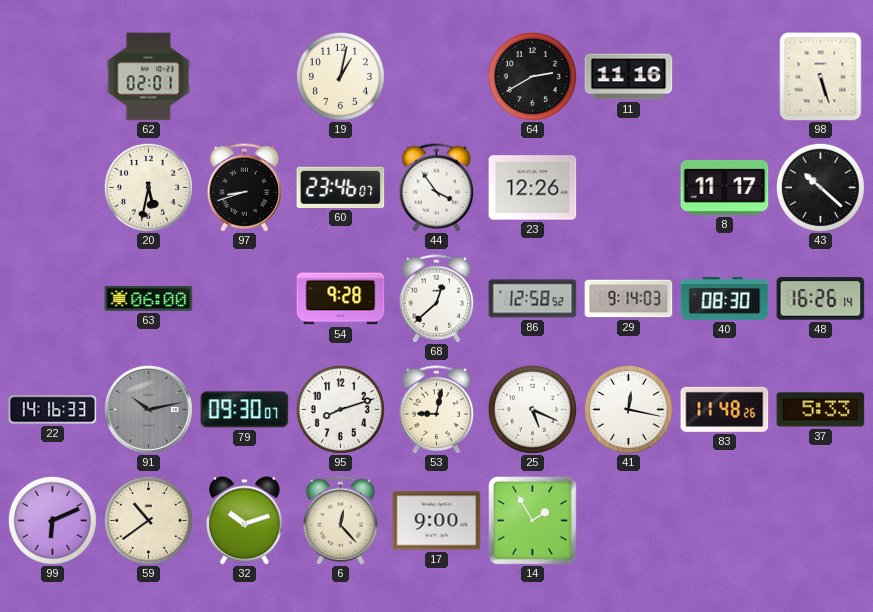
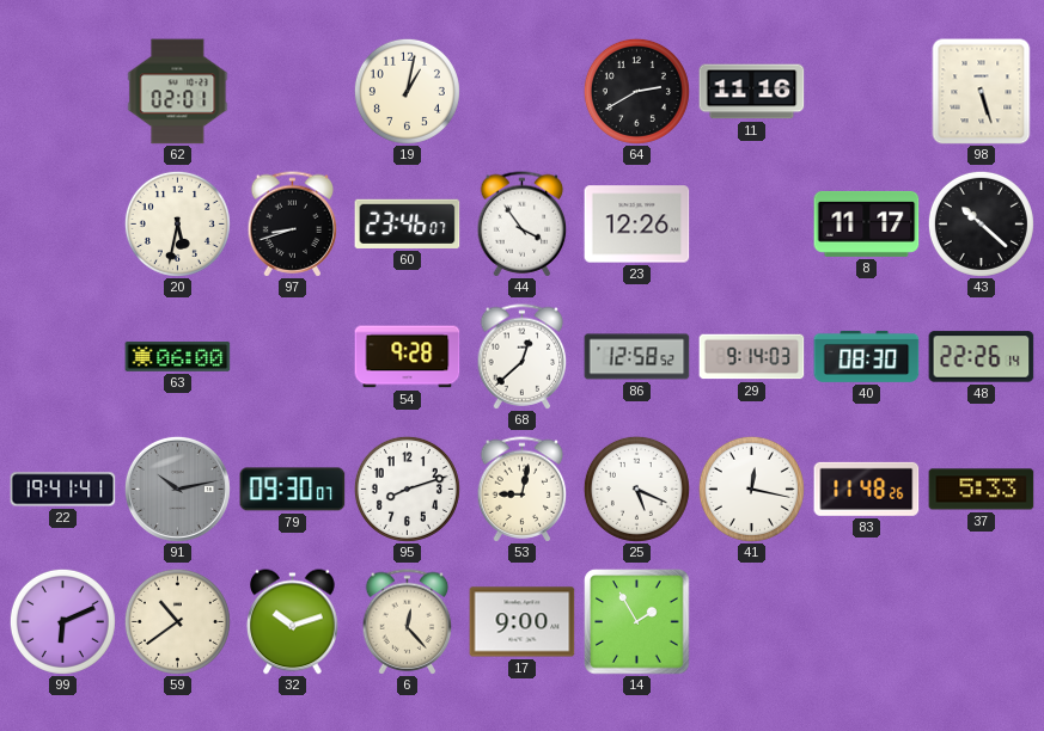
48: 16:26 -> 22:26 (982, 357)
22: 14:16 -> 19:41 (63, 490)
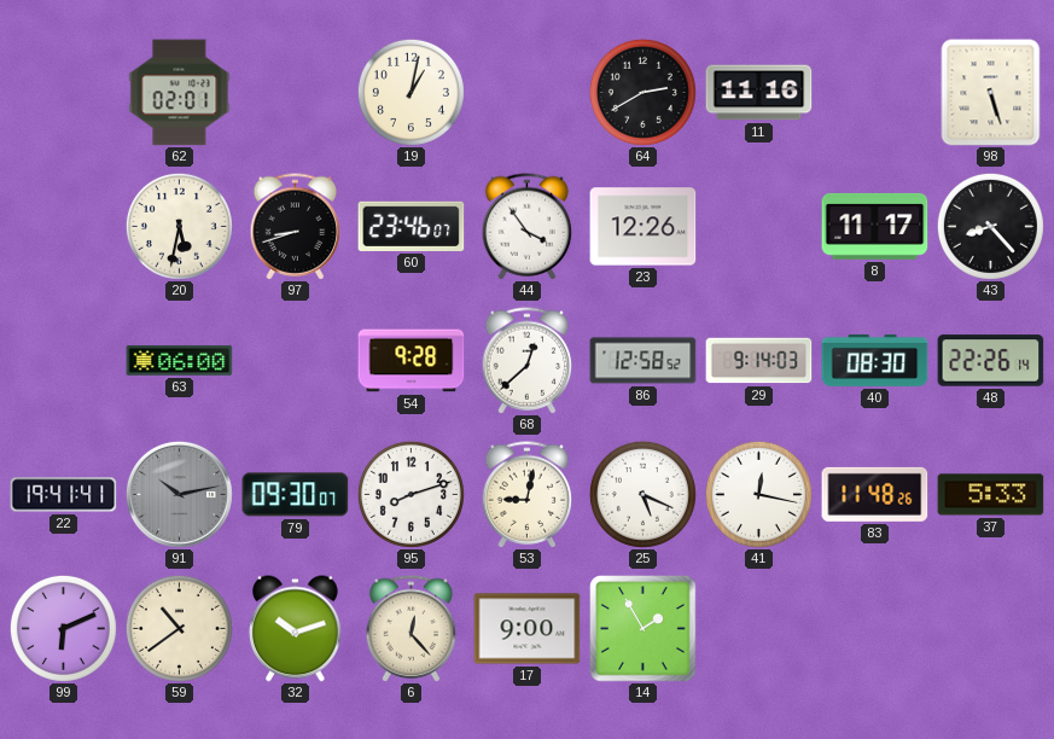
43: 10:22 -> 8:23 (990, 226)
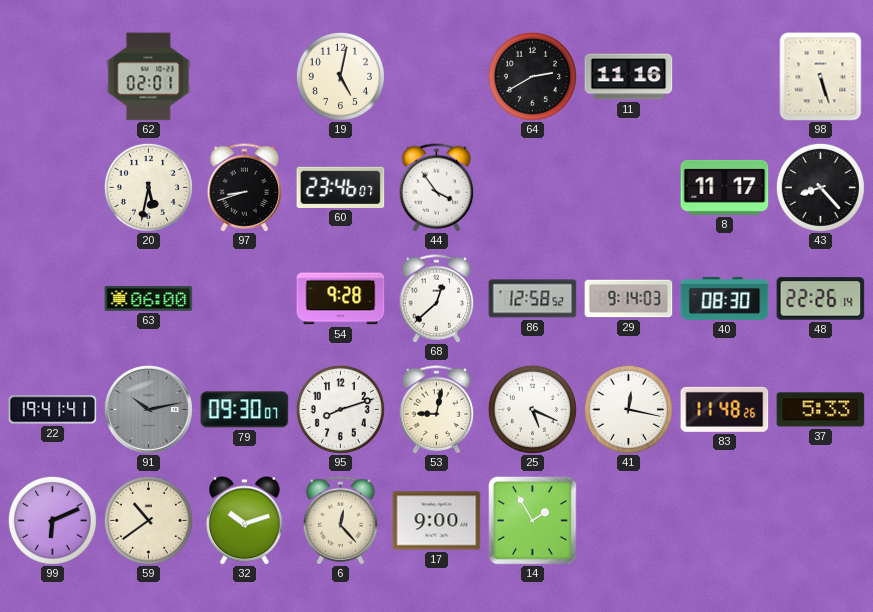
19: 1:02 -> 5:02 (340, 76)
23: 12:26 -> none (644, 227)
